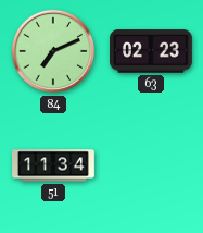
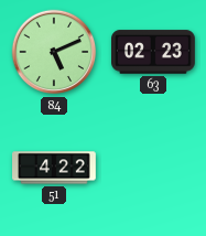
84: 7:11 -> 5:11 (54, 52)
51: 11:34 -> 4:22 (55, 168)
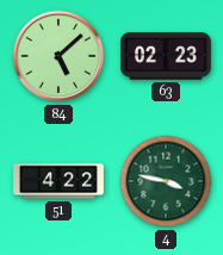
84: 5:11 -> 5:08 (58, 56)
4: none -> 3:47 (166, 181)
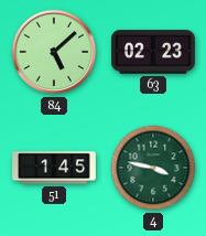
51: 4:22 -> 1:45 (55, 168)
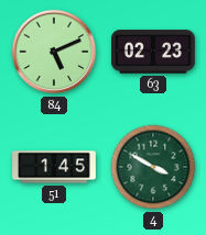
84: 5:08 -> 5:11 (54, 52)
4: 3:47 -> 3:50 (153, 167)
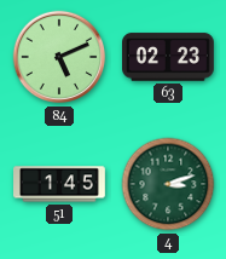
4: 3:50 -> 3:12 (168, 184)
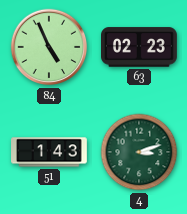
84: 5:11 -> 4:56 (49, 47)
51: 1:45 -> 1:43 (50, 152)
